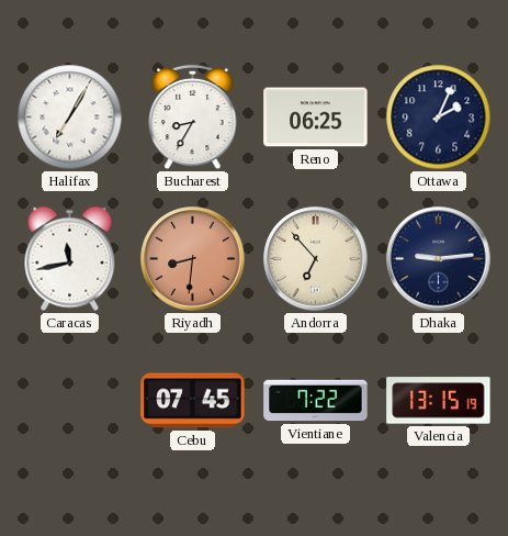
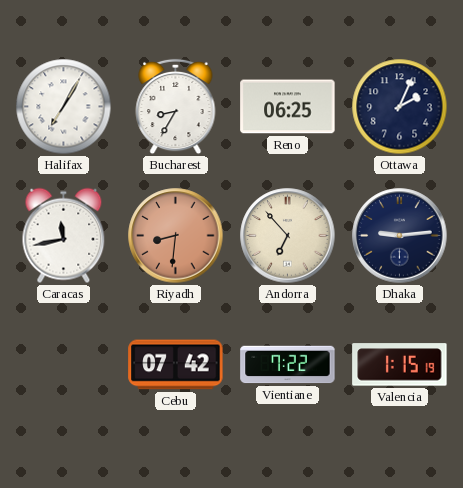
Cebu: 07:45 -> 07:42 (176, 365)
Valencia: 13:15 -> 1:15 (400, 365)
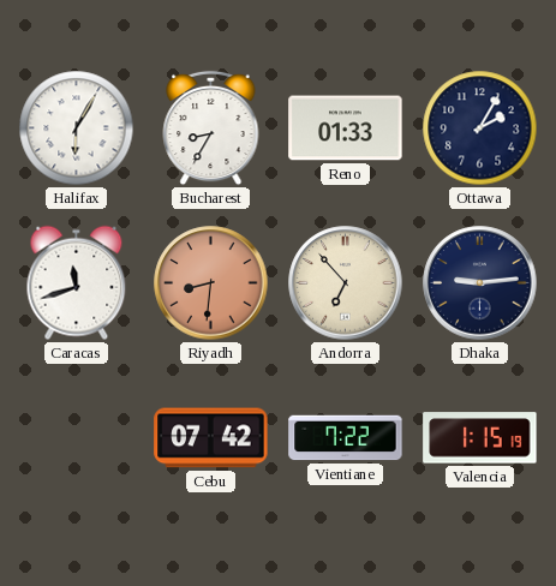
Halifax: 7:05 -> 6:05 (77, 128)
Reno: 06:25 -> 01:33 (346, 128)
Ottawa: 2:04 -> 2:05 (480, 128)
Caracas: 11:43 -> 11:42 (77, 283)
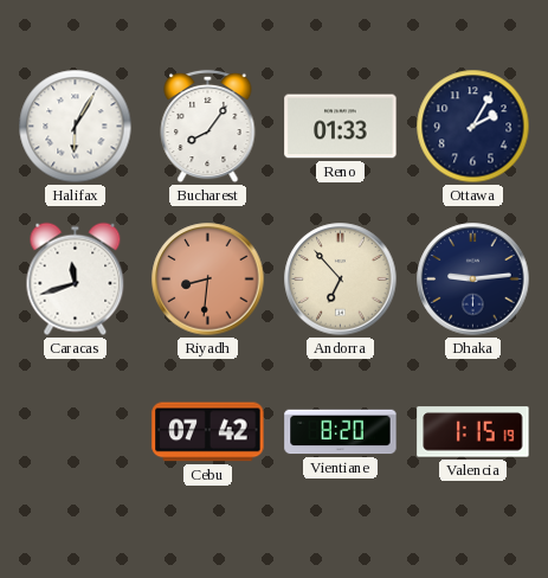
Bucharest: 8:35 -> 8:06 (208, 127)
Vientiane: 7:22 -> 8:20 (341, 432)
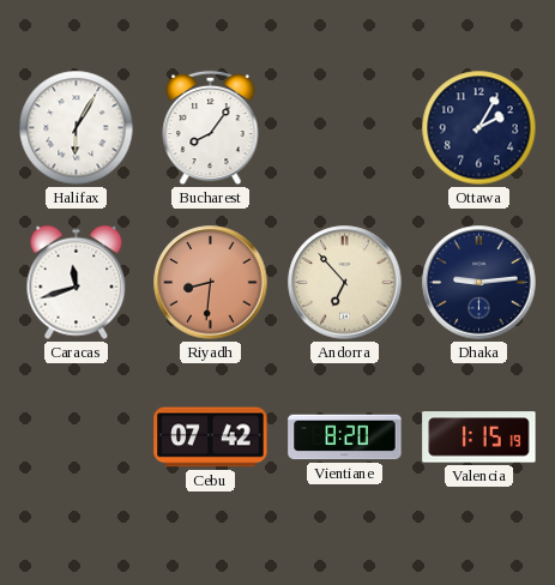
Reno: 01:33 -> none (341, 127)
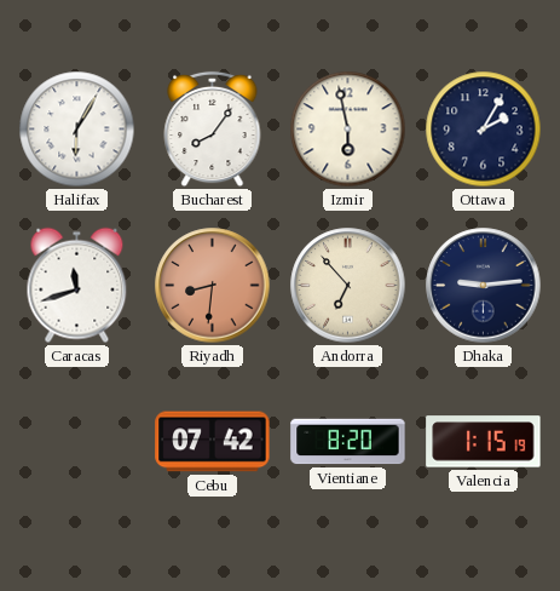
Izmir: none -> 5:58 (348, 130)
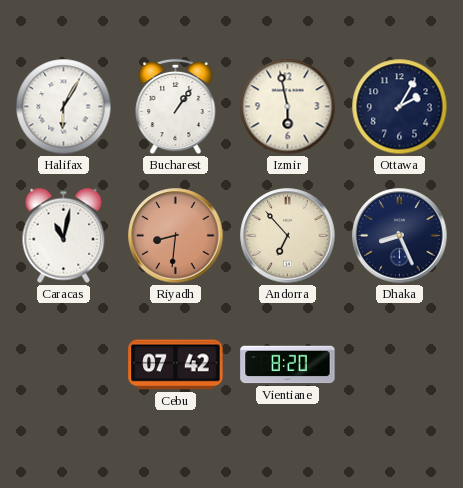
Bucharest: 8:06 -> 1:06 (176, 107)
Caracas: 11:42 -> 11:02 (64, 236)
Dhaka: 9:14 -> 8:26 (400, 236)
Valencia: 1:15 -> none (484, 442)
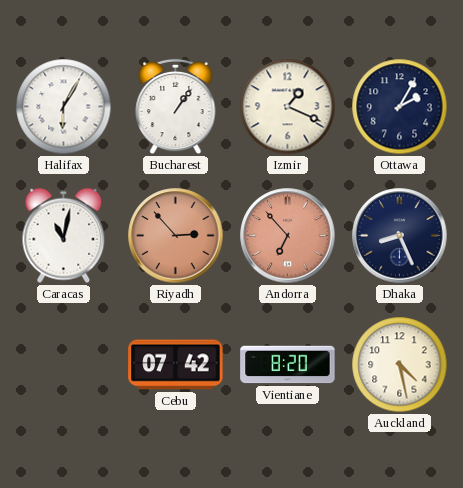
Izmir: 5:58 -> 1:19 (288, 107)
Riyadh: 8:31 -> 2:53 (176, 236)
Andorra dial: cream -> salmon (288, 236)
Auckland: none -> 4:28 (400, 365)
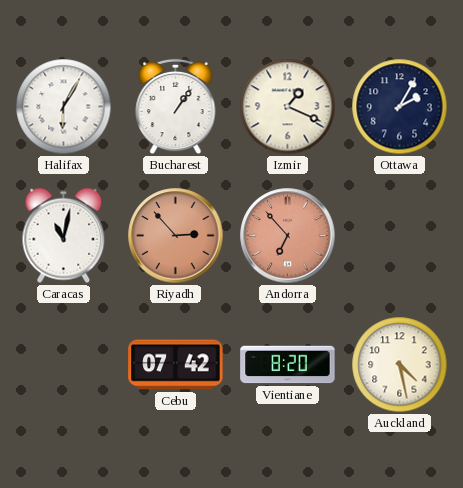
Dhaka: 8:26 -> none (400, 236)
